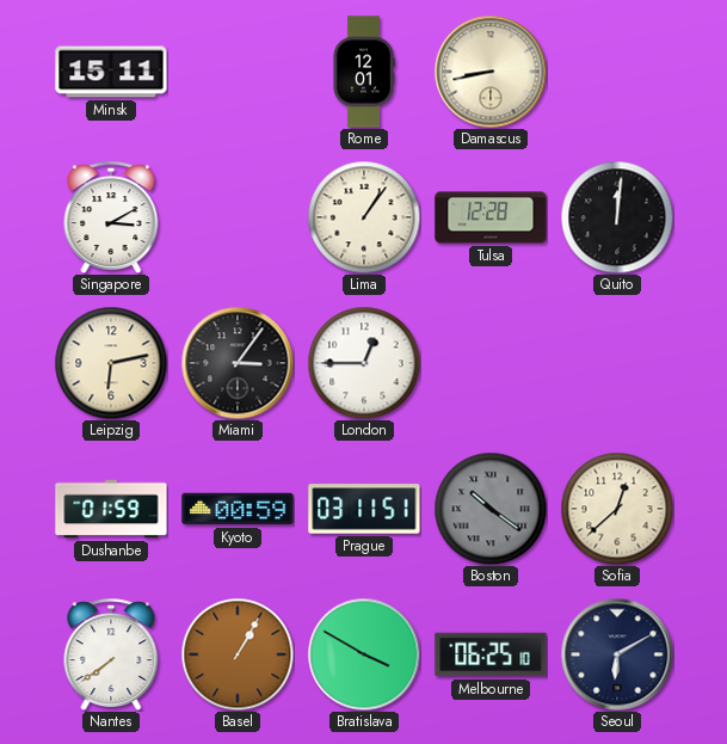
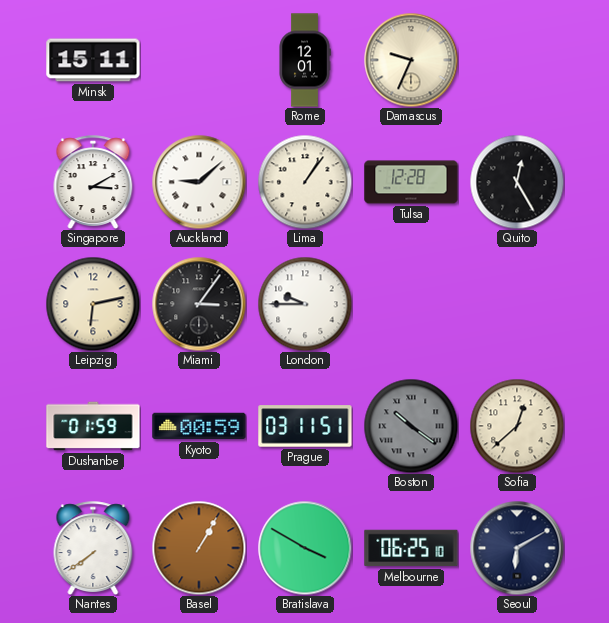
Damascus: 8:43 -> 9:34 (411, 60)
Auckland: none -> 9:08 (199, 182)
Quito: 12:01 -> 12:25 (517, 182)
London: 12:45 -> 9:45 (305, 304)
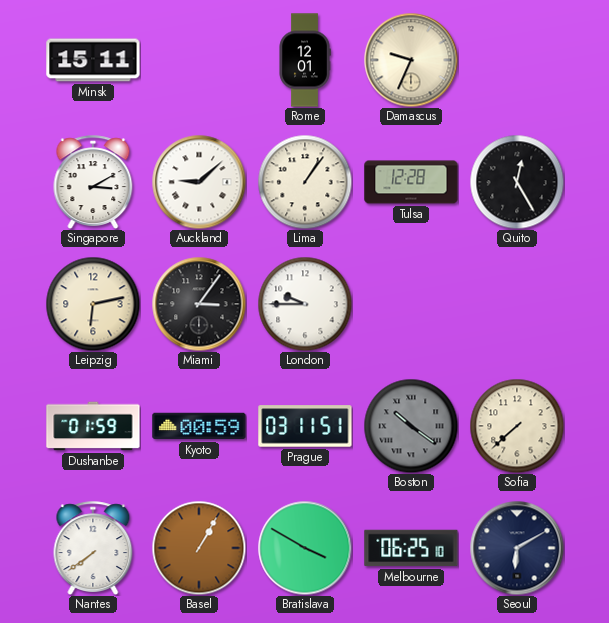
Sofia: 12:38 -> 7:38 (517, 426)
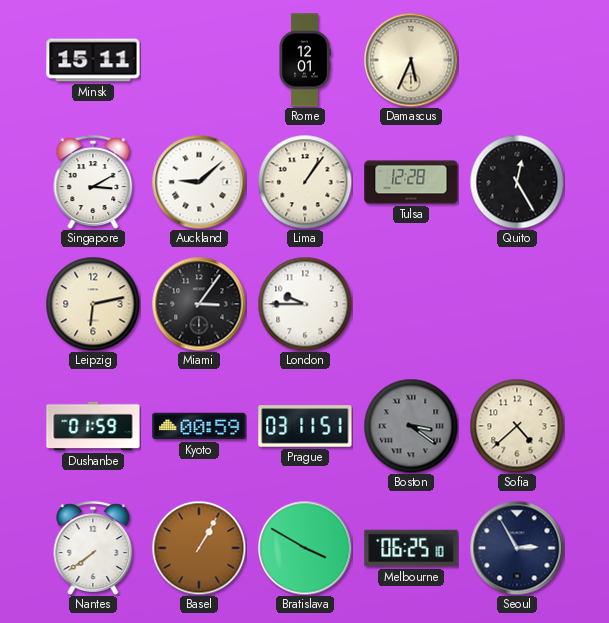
Damascus: 9:34 -> 5:34 (411, 60)
Boston: 10:21 -> 3:21 (411, 426)
Sofia: 7:38 -> 4:38 (517, 426)
Seoul: 6:10 -> 2:55 (517, 548)
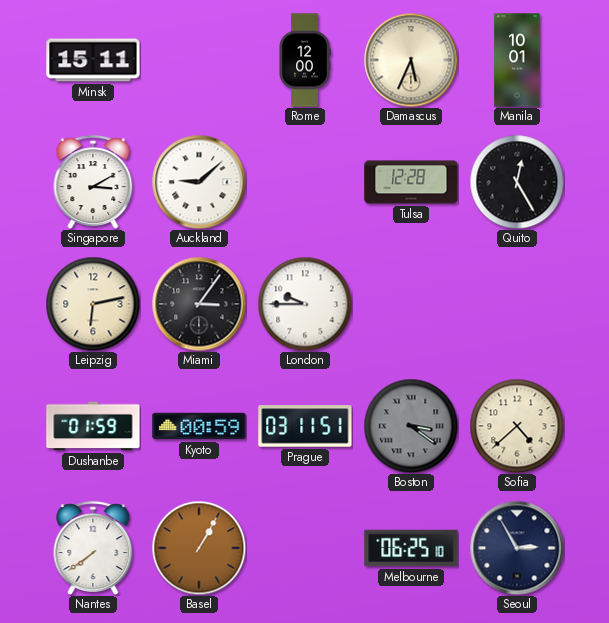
Rome: 12:01 -> 12:00 (305, 60)
Manila: none -> 10:01 (517, 60)
Lima: 1:06 -> none (305, 182)
Bratislava: 3:50 -> none (305, 548)
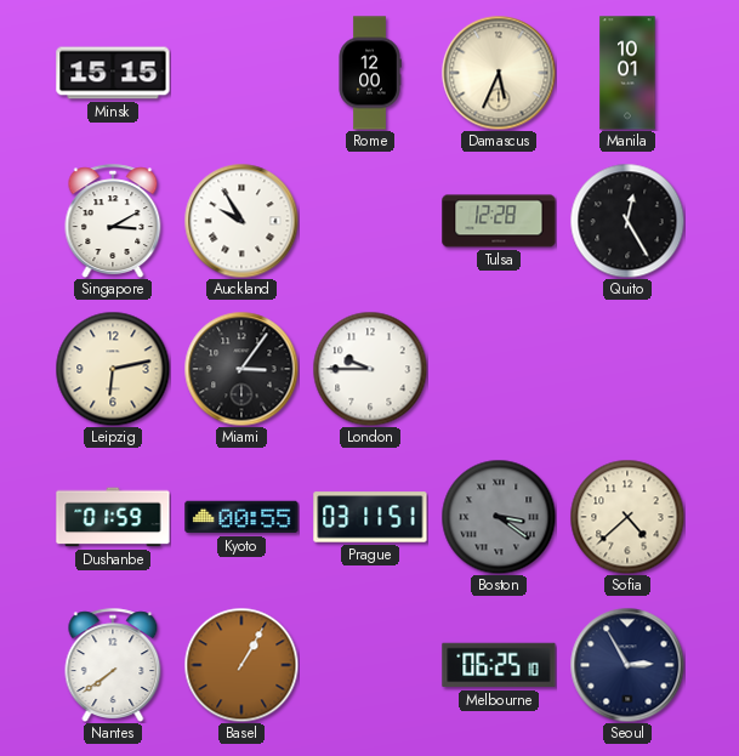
Minsk: 15:11 -> 15:15 (113, 73)
Auckland: 9:08 -> 9:55 (241, 221)
Kyoto: 00:59 -> 00:55 (241, 517)
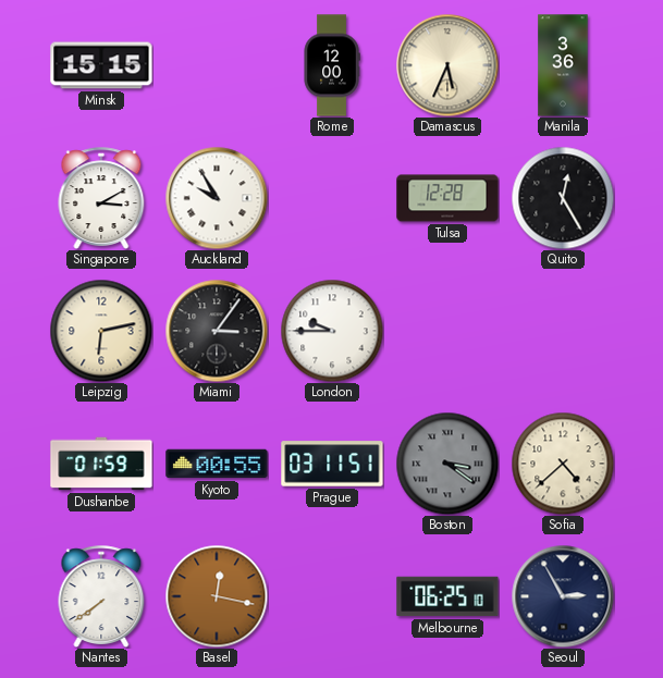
Manila: 10:01 -> 3:36 (563, 65)
Basel: 1:05 -> 12:17 (217, 596)
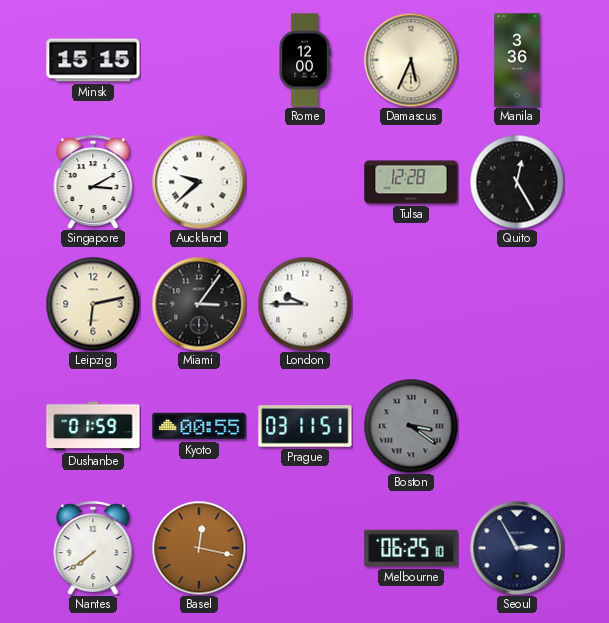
Auckland: 9:55 -> 9:38 (199, 182)
Sofia: 4:38 -> none (563, 464)
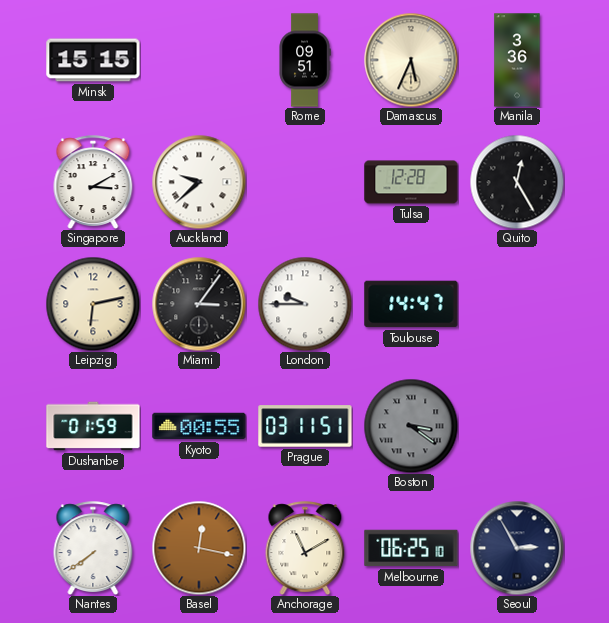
Rome: 12:00 -> 09:51 (305, 60)
Toulouse: none -> 14:47 (411, 304)
Anchorage: none -> 11:10 (305, 548)
